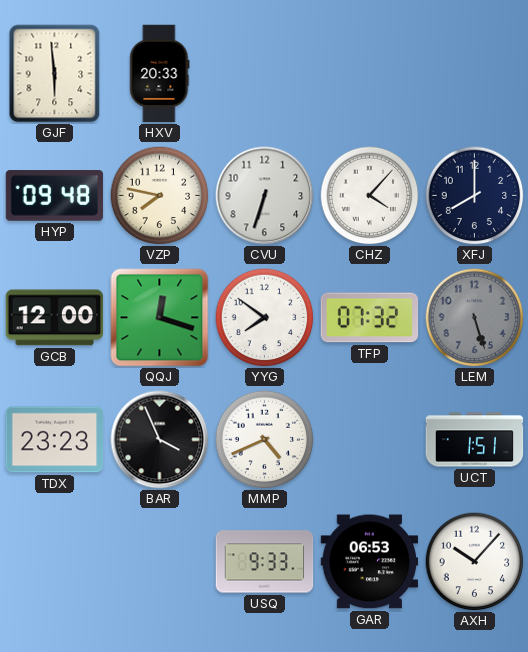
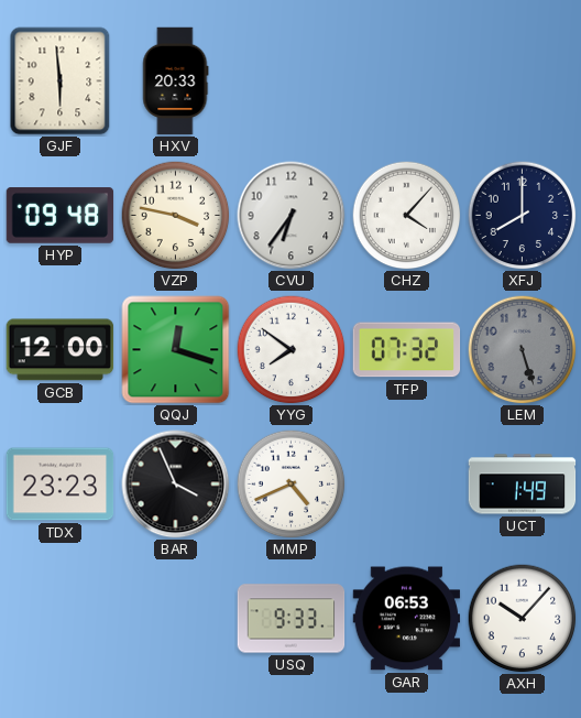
VZP: 7:47 -> 3:47 (176, 216)
CVU: 6:33 -> 6:36 (292, 216)
UCT: 1:51 -> 1:49 (523, 485)
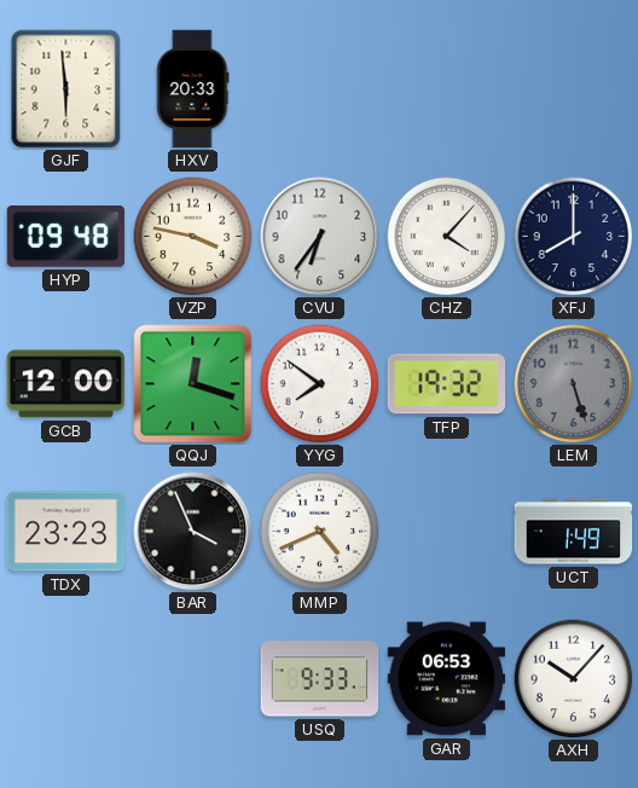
TFP: 07:32 -> 19:32 (447, 384)
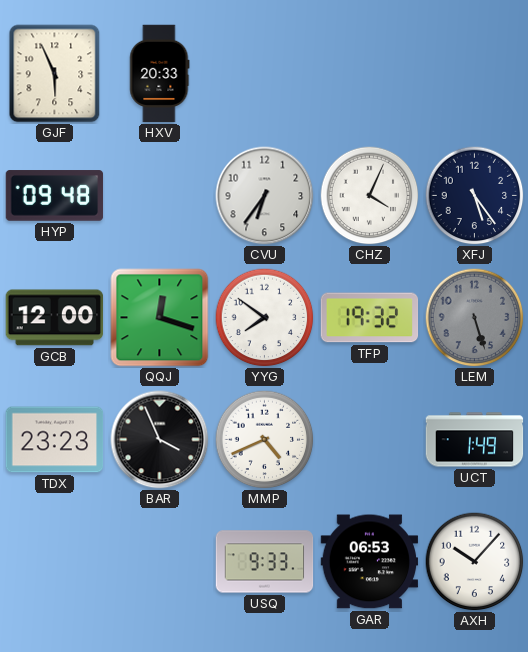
GJF: 5:59 -> 5:56 (55, 74)
VZP: 3:47 -> none (193, 237)
CHZ: 4:07 -> 4:04 (370, 196)
XFJ: 8:00 -> 5:24 (475, 196)
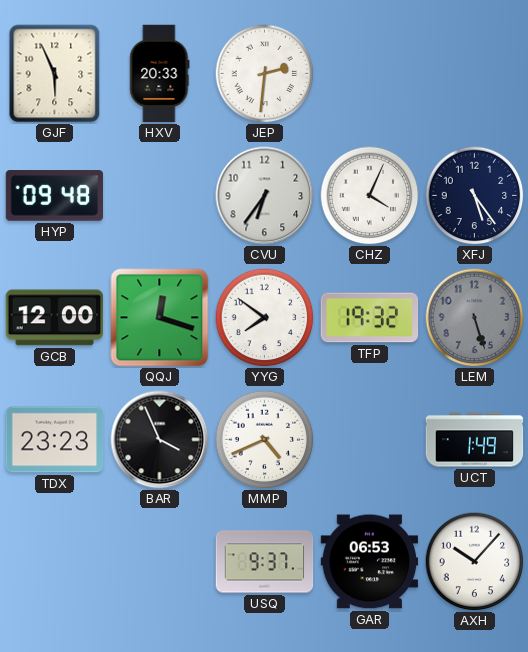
JEP: none -> 2:31 (265, 74)
USQ: 9:33 -> 9:37 (265, 562)
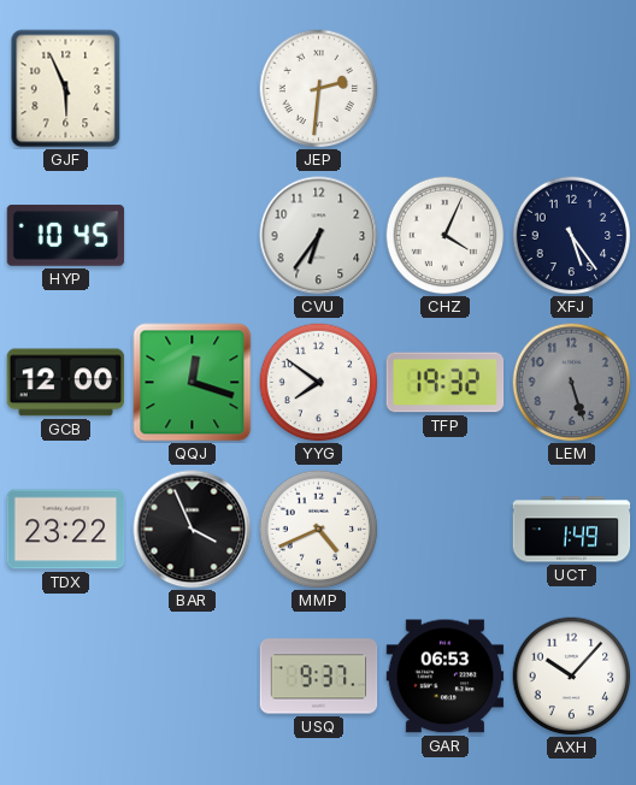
HXV: 20:33 -> none (160, 74)
HYP: 09:48 -> 10:45 (66, 236)
TDX: 23:23 -> 23:22 (66, 530)
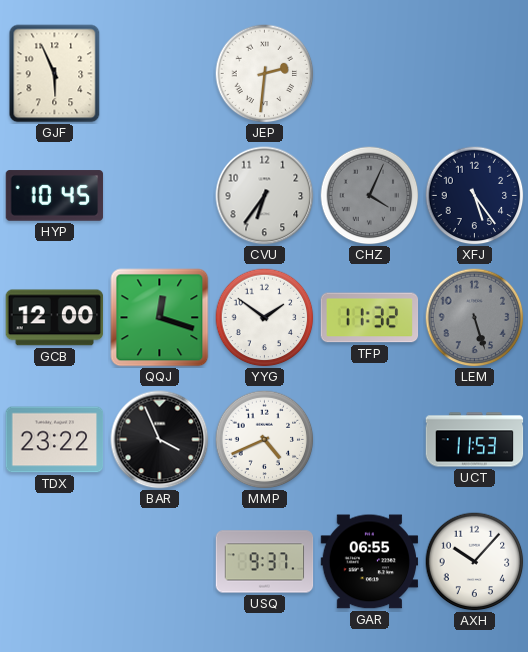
CHZ dial: white -> grey (370, 196)
YYG: 7:51 -> 1:51 (265, 318)
TFP: 19:32 -> 11:32 (370, 318)
UCT: 1:49 -> 11:53 (475, 440)
GAR: 06:53 -> 06:55 (370, 562)
